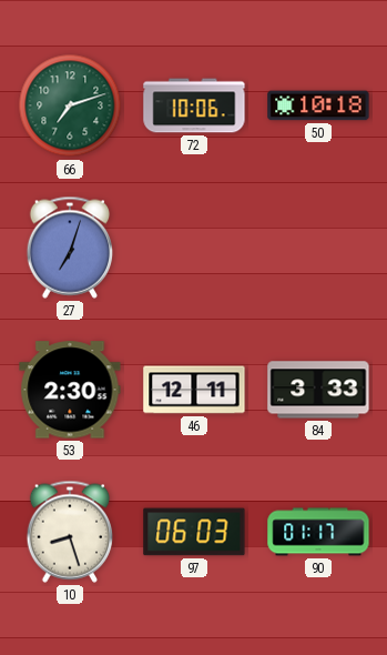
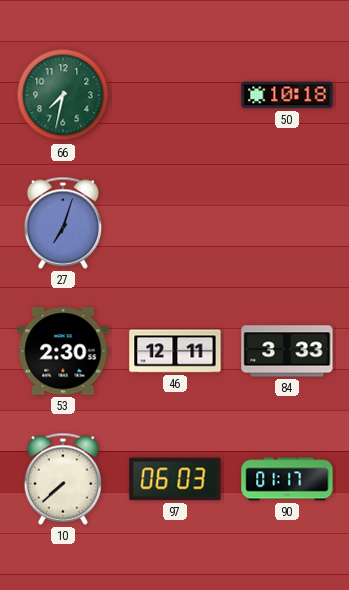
66: 7:12 -> 7:32 (63, 95)
72: 10:06 -> none (194, 105)
10: 8:27 -> 7:38 (63, 479)
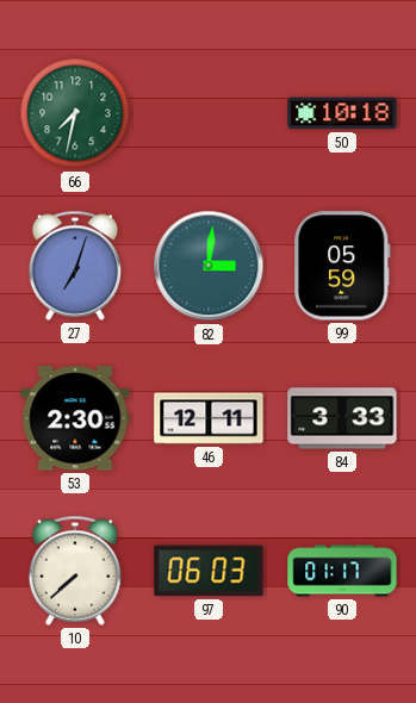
82: none -> 3:01 (209, 266)
99: none -> 05:59 (342, 266)
